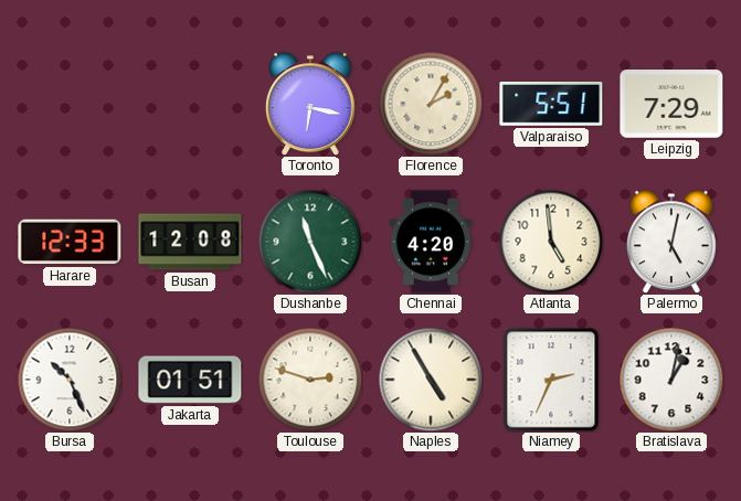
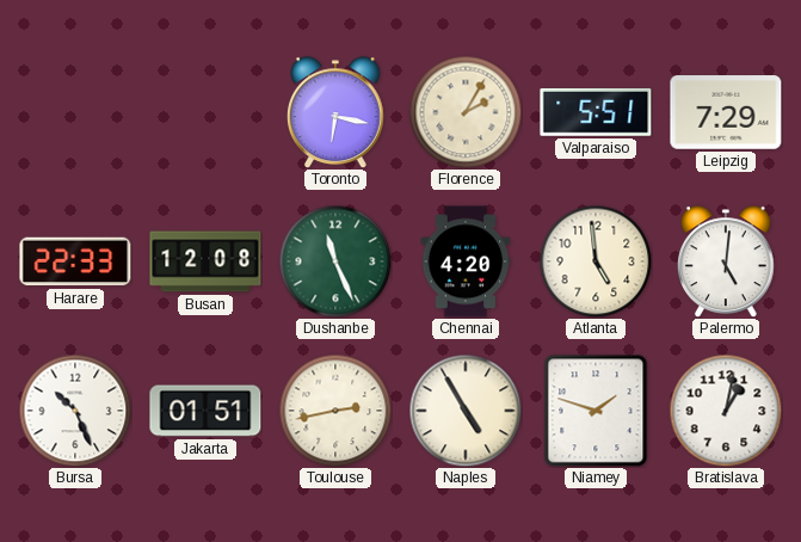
Harare: 12:33 -> 22:33 (75, 261)
Palermo: 5:02 -> 5:01 (726, 261)
Toulouse: 2:48 -> 2:43 (335, 411)
Niamey: 2:34 -> 1:48 (596, 411)
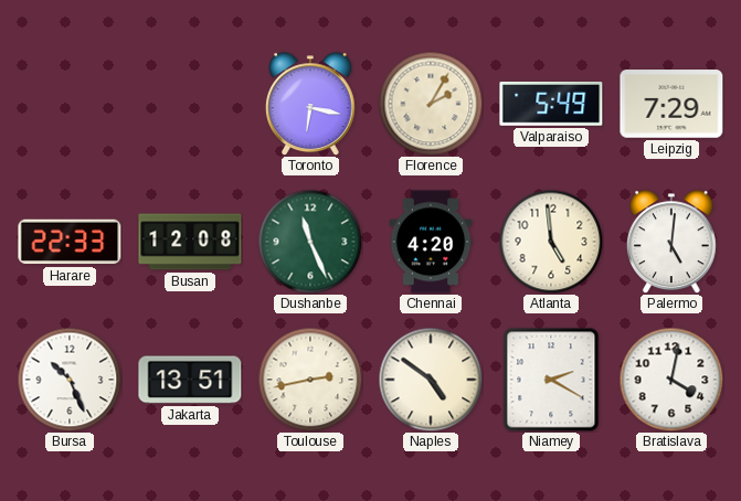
Valparaiso: 5:51 -> 5:49 (551, 104)
Jakarta: 01:51 -> 13:51 (190, 380)
Naples: 4:55 -> 4:51 (431, 380)
Niamey: 1:48 -> 2:20 (551, 380)
Bratislava: 1:02 -> 4:02 (671, 380)
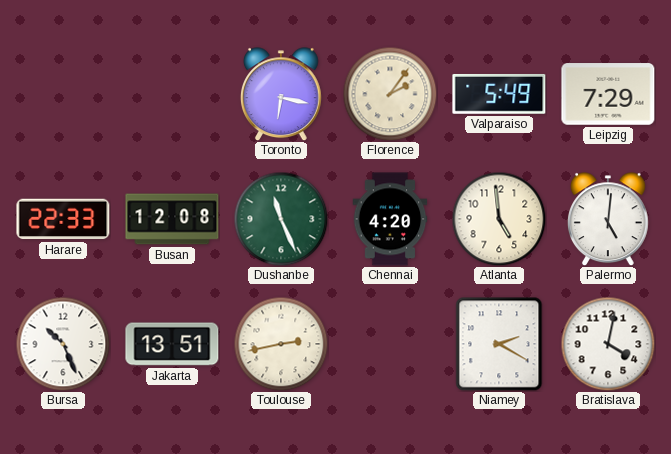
Florence: 2:05 -> 2:06 (390, 94)
Naples: 4:51 -> none (431, 380)
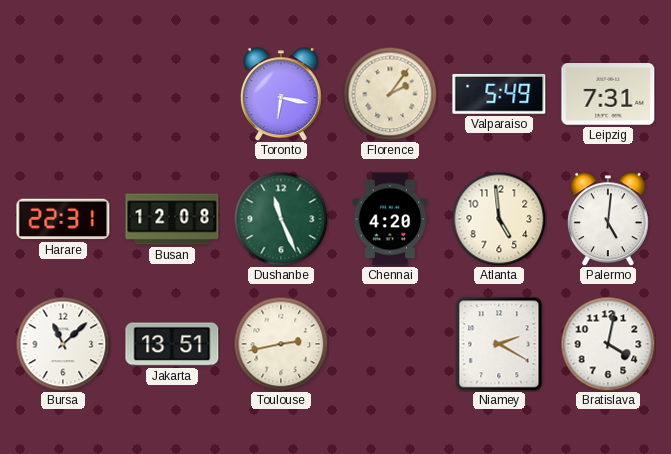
Leipzig: 7:29 -> 7:31 (608, 94)
Harare: 22:33 -> 22:31 (63, 219)
Bursa: 10:26 -> 11:08 (63, 344)
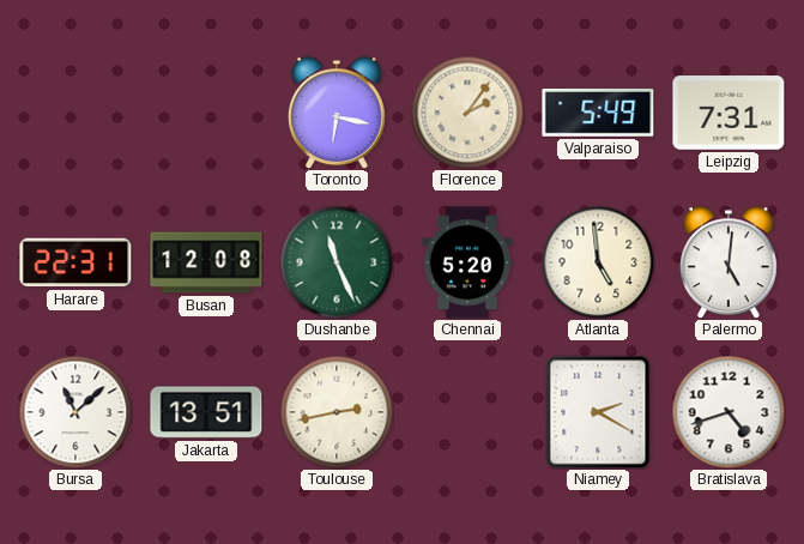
Chennai: 4:20 -> 5:20 (467, 262)
Bratislava: 4:02 -> 4:42 (729, 412)
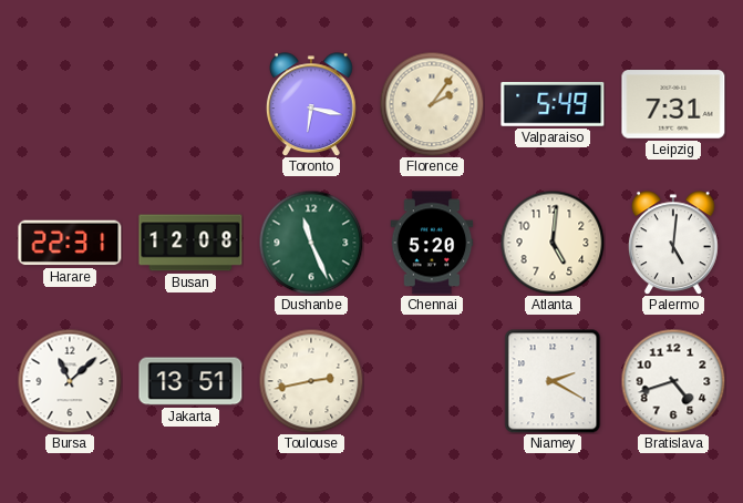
Atlanta: 4:59 -> 5:01 (553, 243)
